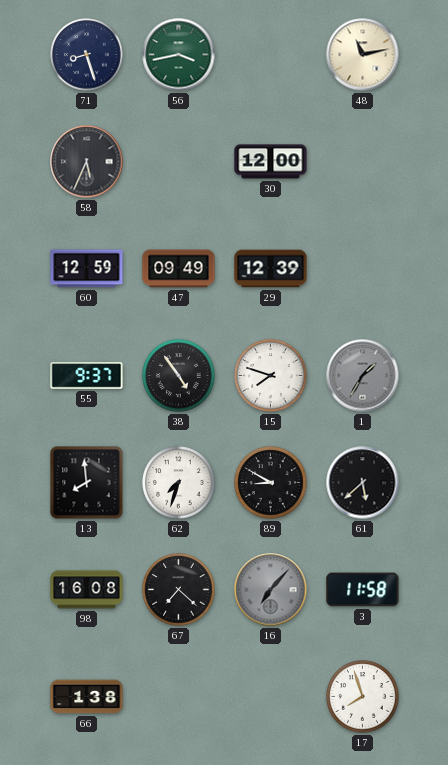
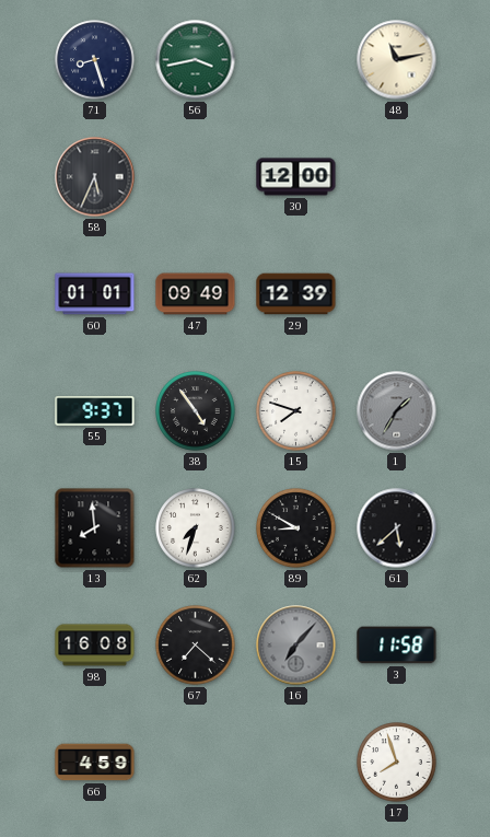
60: 12:59 -> 01:01 (95, 294)
66: 1:38 -> 4:59 (95, 763)
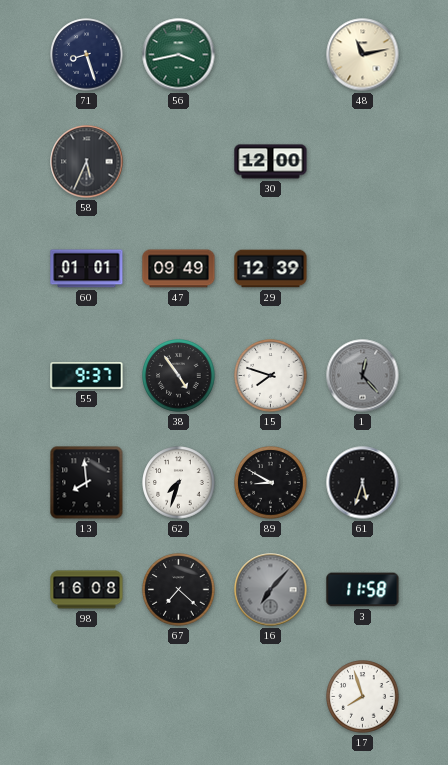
1: 1:35 -> 12:23 (363, 376)
61: 5:38 -> 5:33 (363, 483)
66: 4:59 -> none (95, 763)
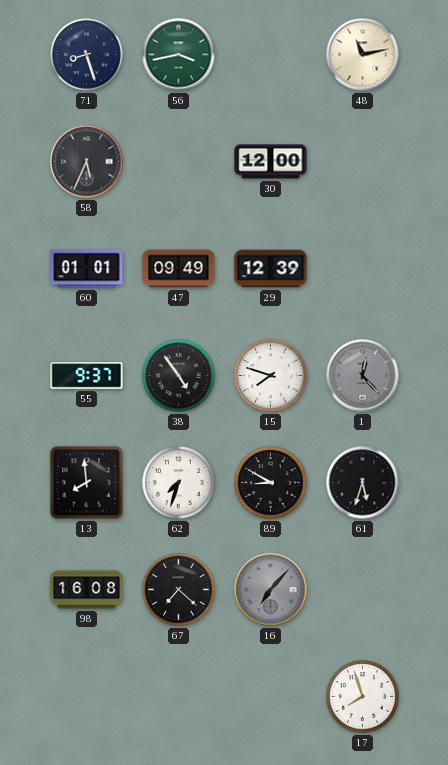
3: 11:58 -> none (363, 590)
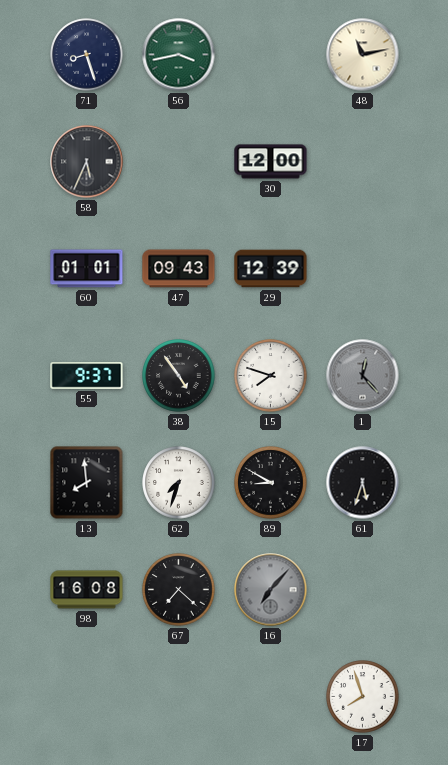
47: 09:49 -> 09:43 (179, 269)
